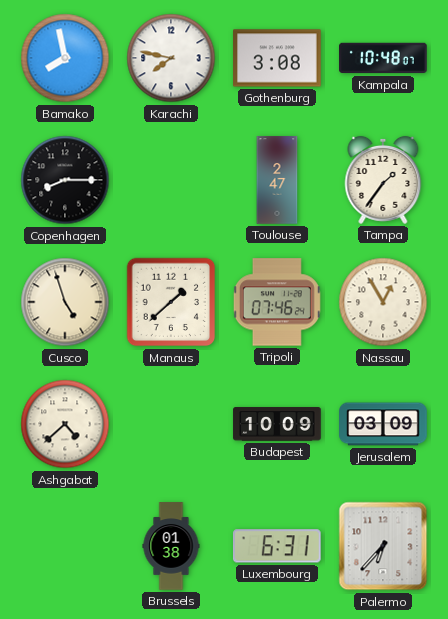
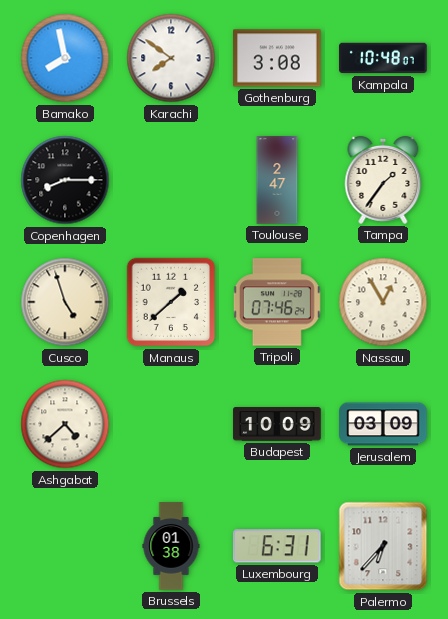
Karachi: 7:47 -> 7:51 (171, 58)
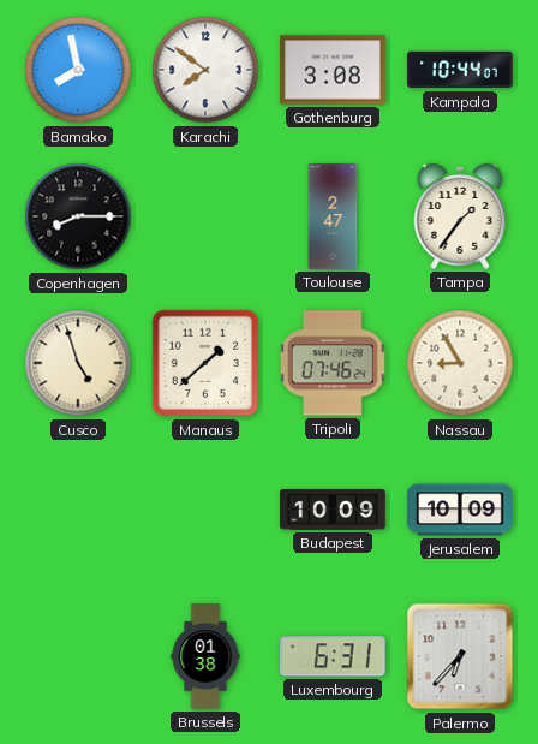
Kampala: 10:48 -> 10:44 (460, 70)
Nassau: 12:55 -> 8:55 (460, 363)
Ashgabat: 4:38 -> none (65, 424)
Jerusalem: 03:09 -> 10:09 (460, 510)
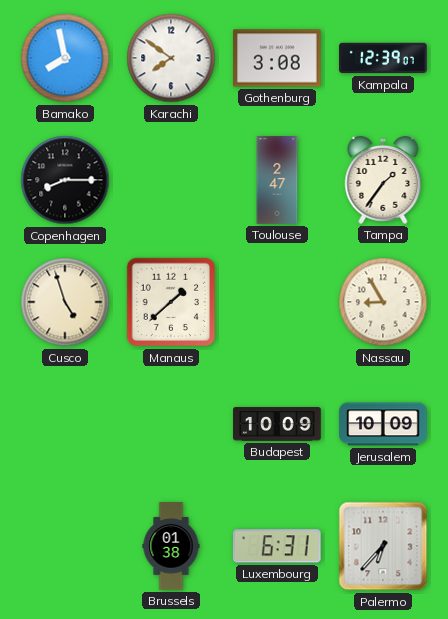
Kampala: 10:44 -> 12:39 (383, 58)
Tripoli: 07:46 -> none (333, 363)
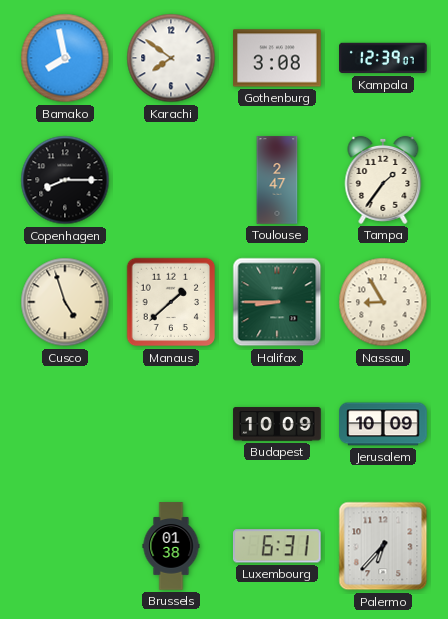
Halifax: none -> 8:45 (277, 302)
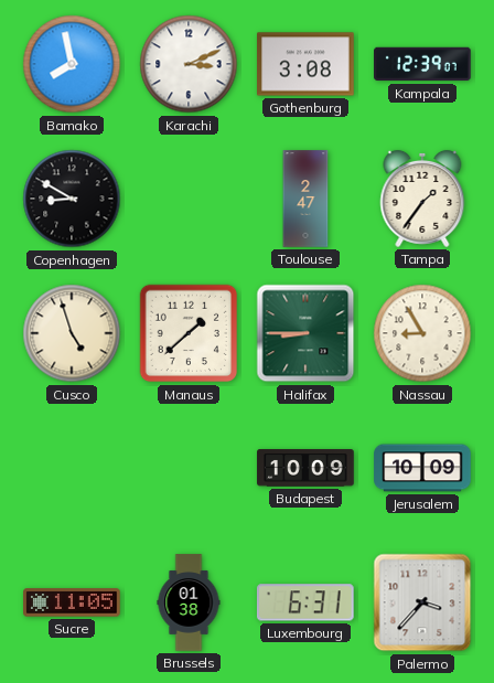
Karachi: 7:51 -> 3:11 (189, 64)
Copenhagen: 8:15 -> 8:50 (72, 199)
Sucre: none -> 11:05 (72, 602)
Palermo: 6:37 -> 3:37 (422, 602)
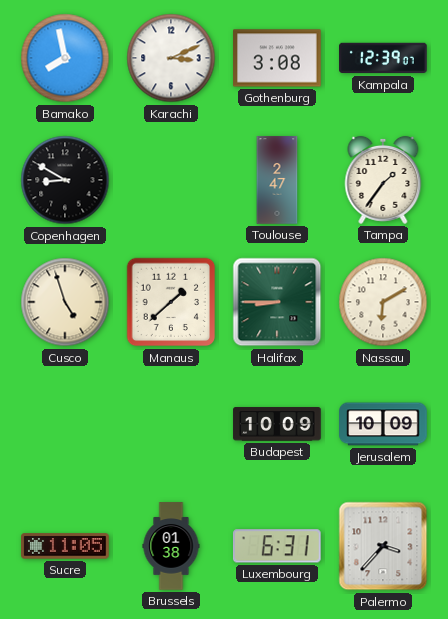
Nassau: 8:55 -> 6:10 (383, 302)
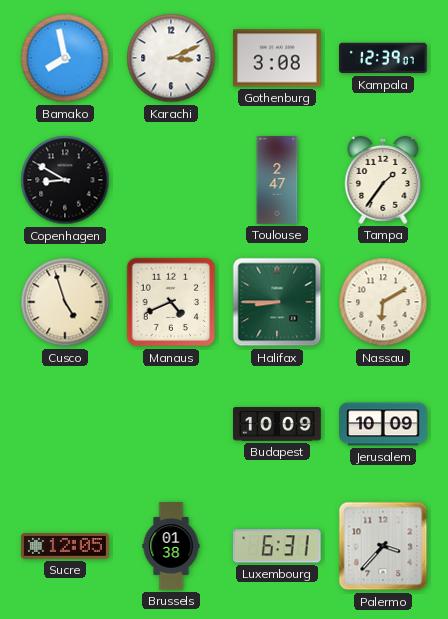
Manaus: 1:38 -> 4:41 (171, 302)
Sucre: 11:05 -> 12:05 (65, 546)
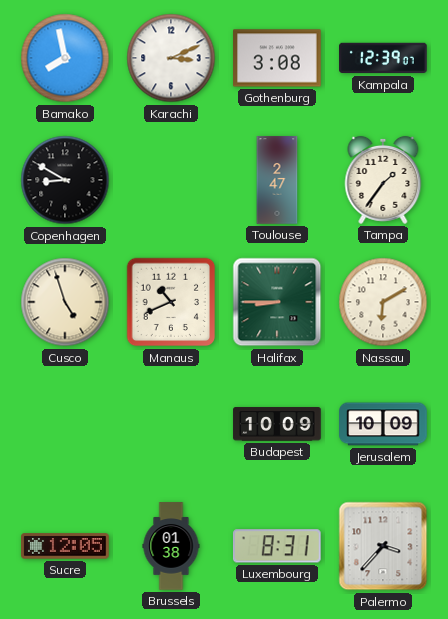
Manaus: 4:41 -> 10:41 (171, 302)
Luxembourg: 6:31 -> 8:31 (277, 546)
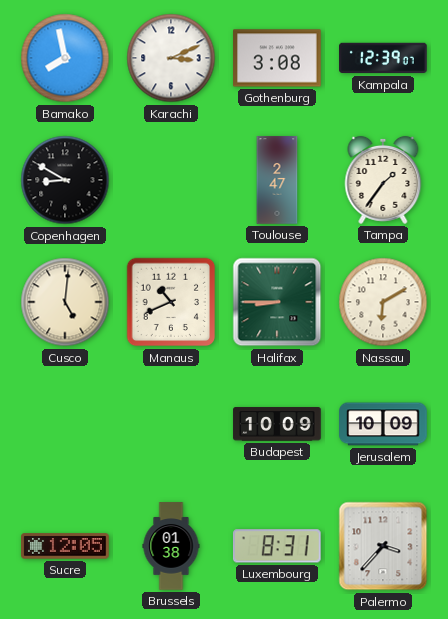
Cusco: 4:57 -> 5:01 (65, 302)
